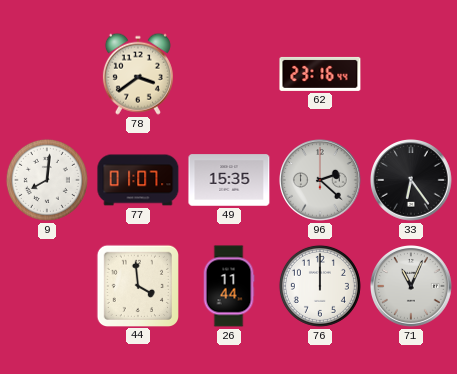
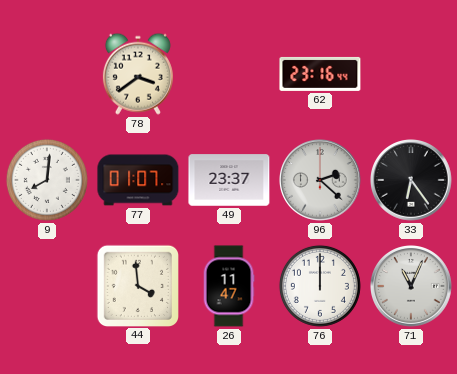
49: 15:35 -> 23:37 (229, 180)
26: 11:44 -> 11:47 (229, 286)
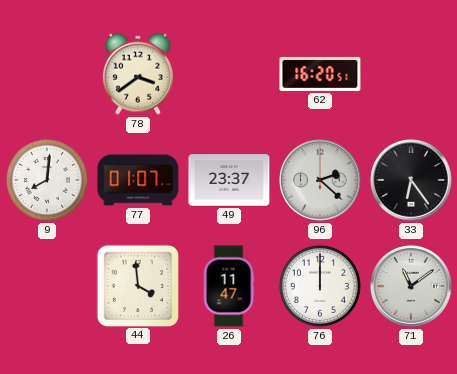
62: 23:16 -> 16:20 (320, 74)
71: 11:04 -> 11:09 (412, 287)
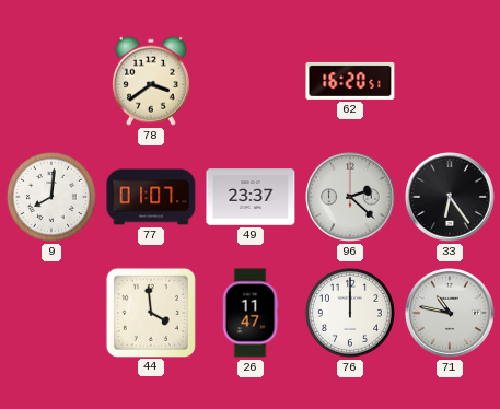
71: 11:09 -> 10:47 (451, 314)
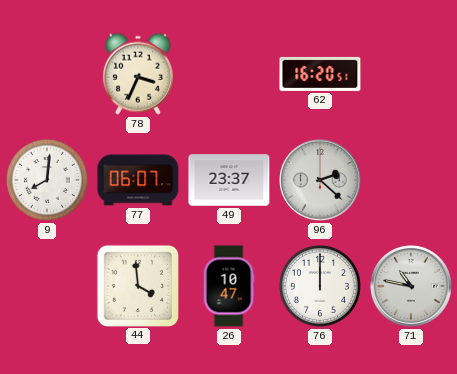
78: 3:39 -> 3:34 (138, 74)
77: 01:07 -> 06:07 (138, 180)
33: 6:24 -> none (451, 198)
26: 11:47 -> 10:47 (229, 286)
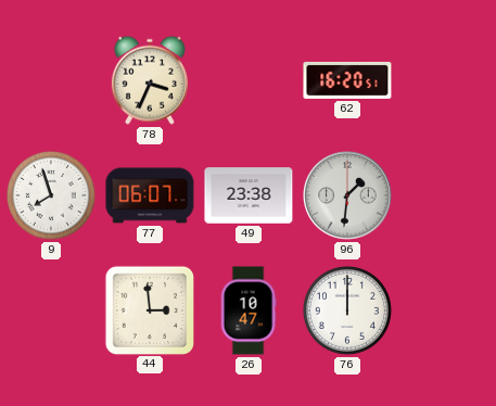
9: 8:01 -> 7:57 (51, 195)
49: 23:37 -> 23:38 (249, 195)
96: 2:22 -> 1:31 (348, 196)
44: 3:59 -> 2:59 (149, 309)
71: 10:47 -> none (412, 287)
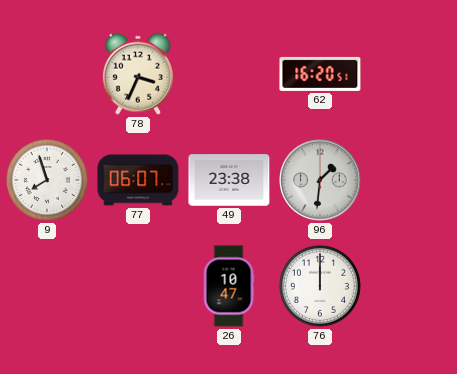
44: 2:59 -> none (149, 309)
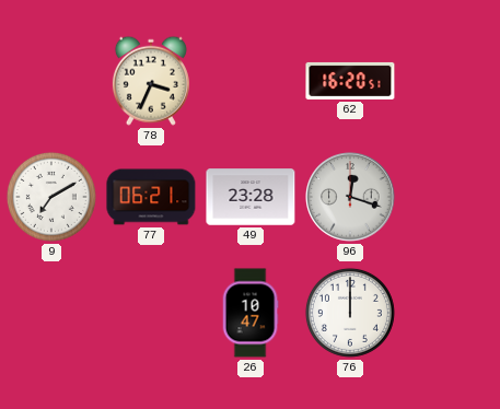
9: 7:57 -> 7:10 (51, 197)
77: 06:07 -> 06:21 (151, 197)
49: 23:38 -> 23:28 (251, 197)
96: 1:31 -> 12:18 (351, 198)
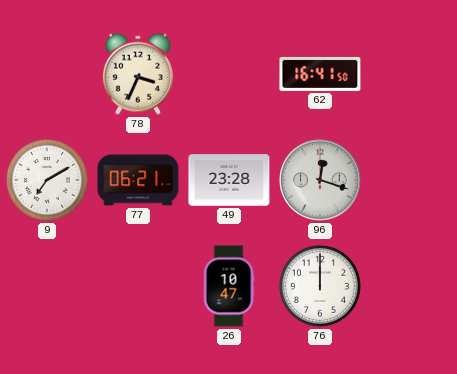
62: 16:20 -> 16:41 (320, 74)
